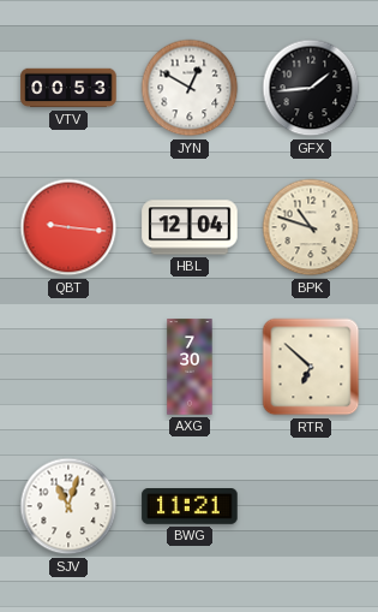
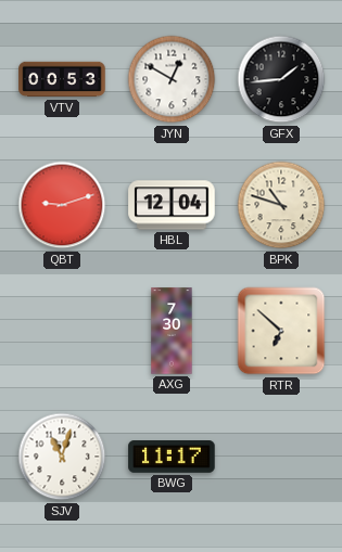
QBT: 9:16 -> 9:12 (62, 205)
BWG: 11:21 -> 11:17 (172, 458)
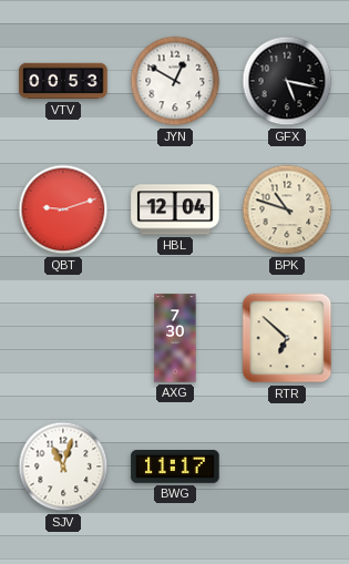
GFX: 1:44 -> 5:17 (287, 81)
